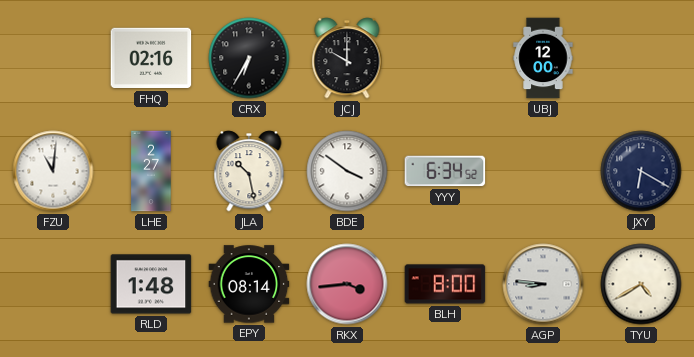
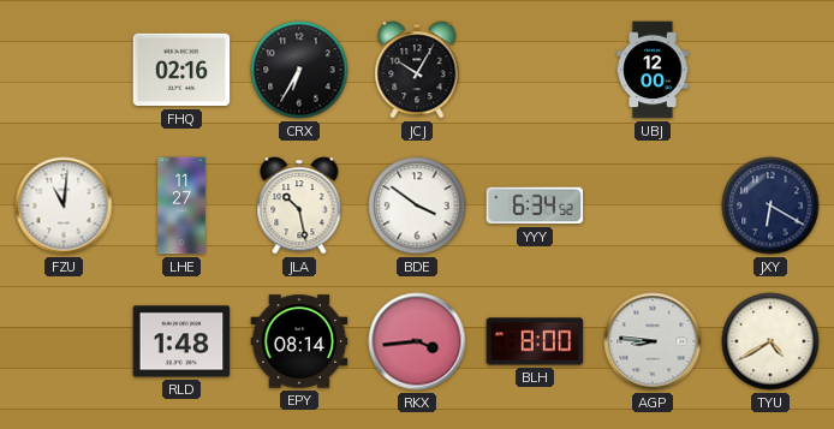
JCJ: 10:00 -> 10:05 (417, 70)
LHE: 2:27 -> 11:27 (181, 205)
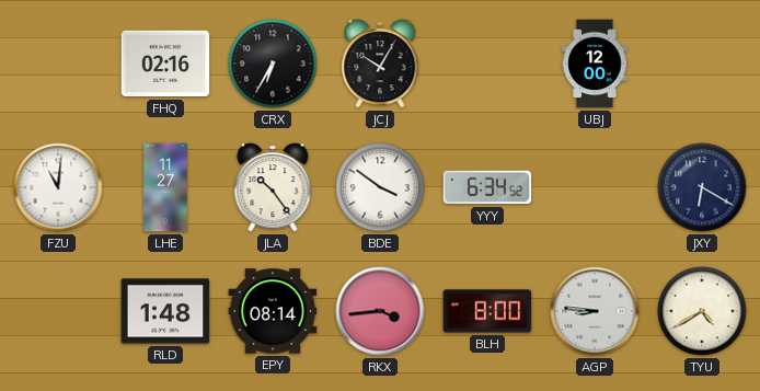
JLA: 10:28 -> 10:24 (273, 187)
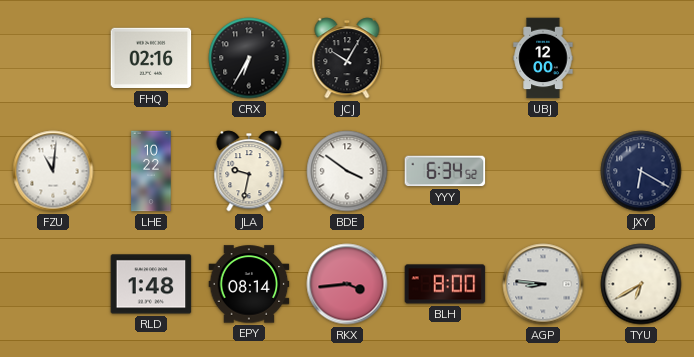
LHE: 11:27 -> 10:22 (151, 171)
JLA: 10:24 -> 9:32 (249, 171)
TYU: 4:40 -> 6:40 (641, 284)
